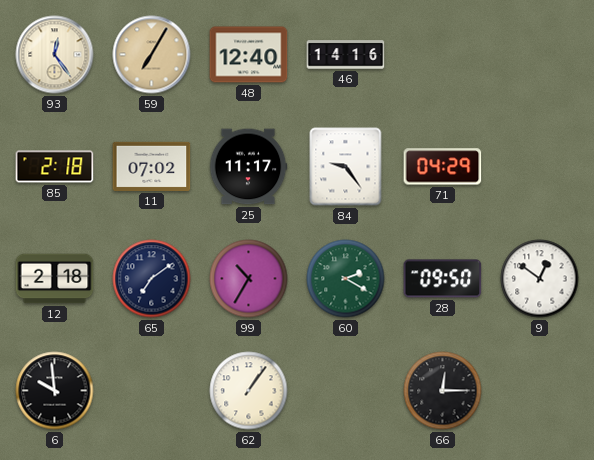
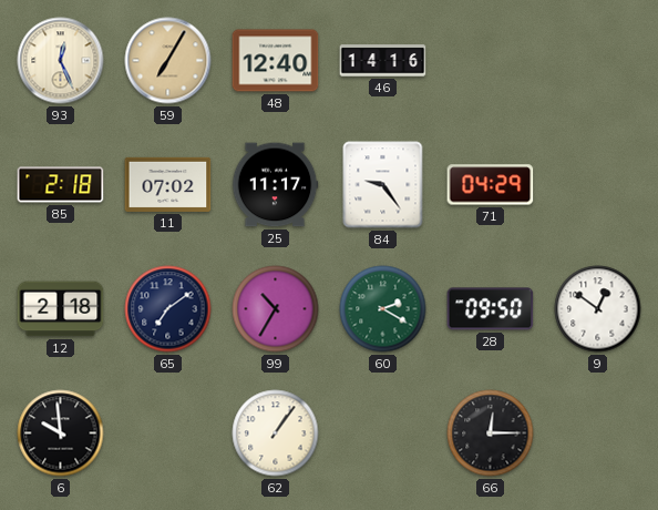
93: 12:24 -> 12:26 (61, 61)
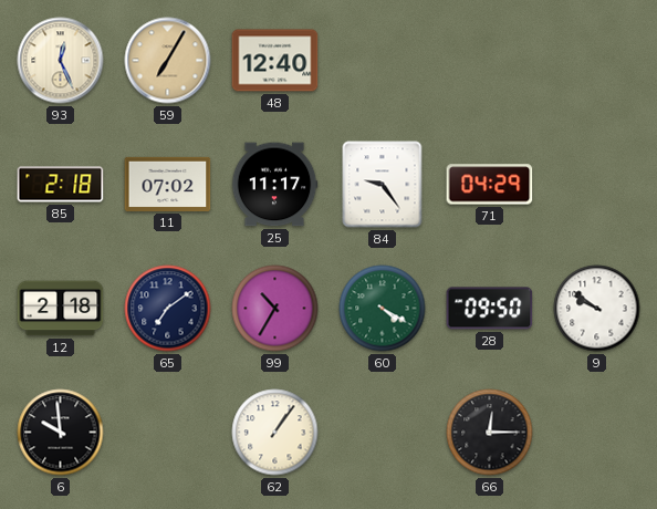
46: 14:16 -> none (383, 61)
60: 2:20 -> 4:20 (383, 309)
9: 12:51 -> 9:51 (597, 309)
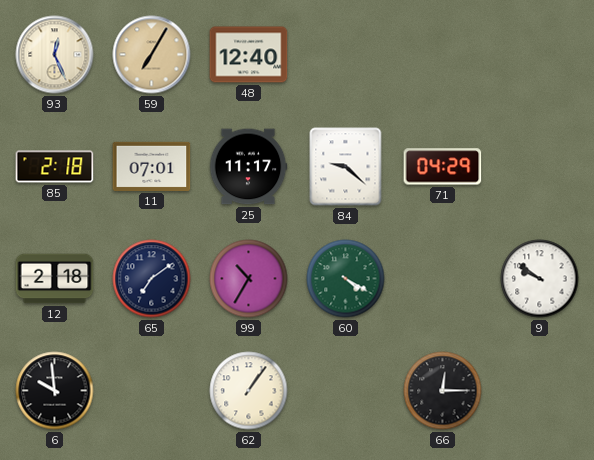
11: 07:02 -> 07:01 (152, 166)
84: 9:24 -> 9:22 (346, 167)
28: 09:50 -> none (490, 309)
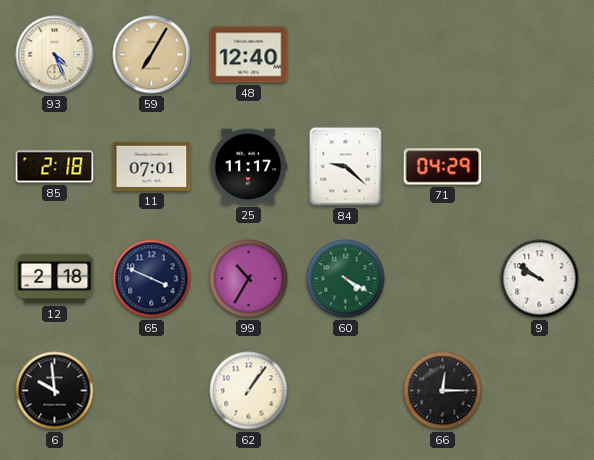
93: 12:26 -> 4:26 (55, 55)
65: 7:09 -> 3:49 (152, 279)
